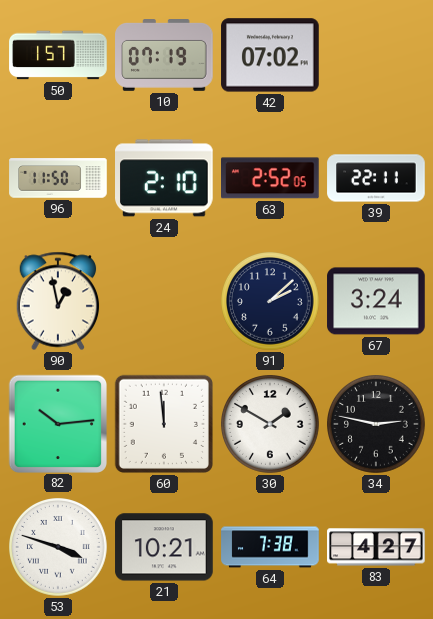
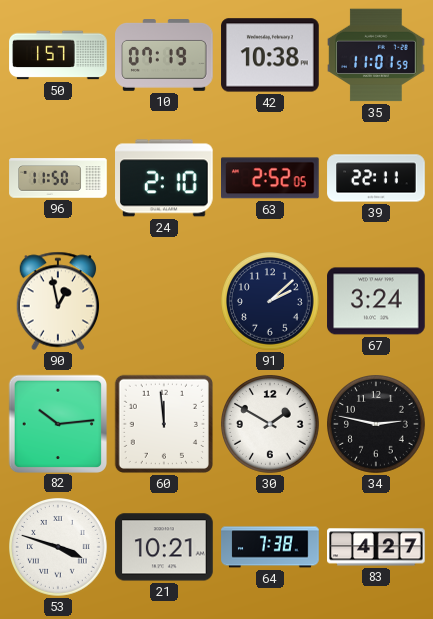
42: 07:02 -> 10:38 (270, 55)
35: none -> 11:01 (376, 55)
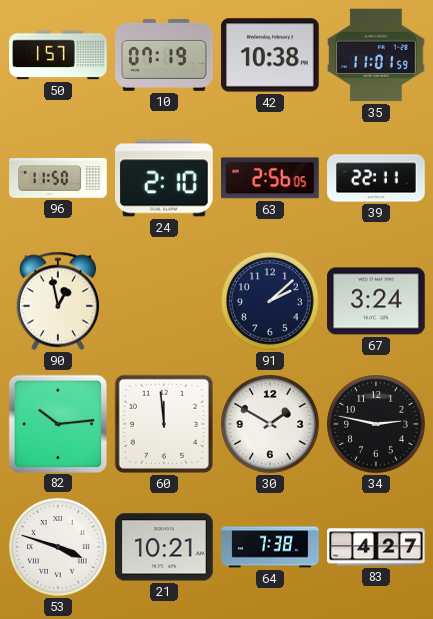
63: 2:52 -> 2:56 (271, 178)
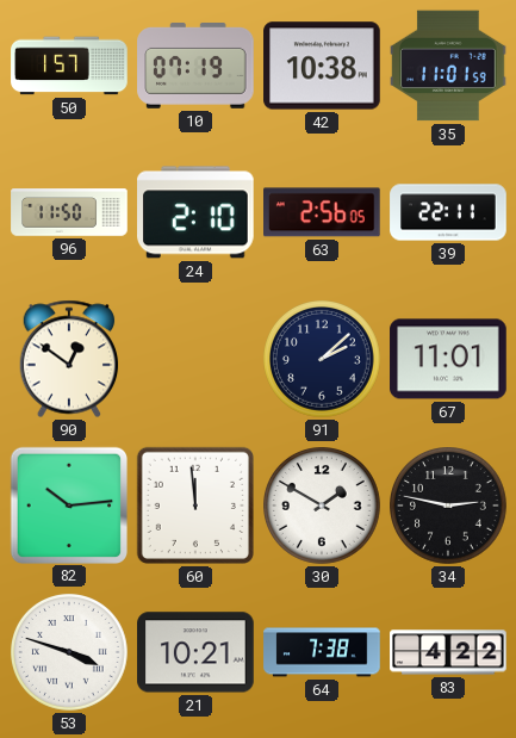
90: 12:58 -> 12:51 (69, 359)
67: 3:24 -> 11:01 (448, 359)
83: 4:27 -> 4:22 (448, 652)
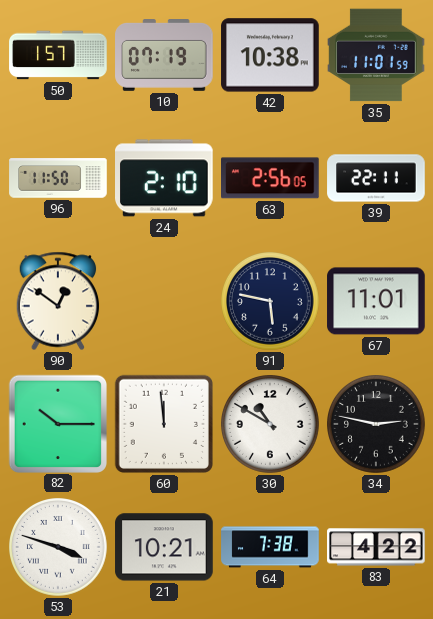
91: 2:08 -> 5:47 (271, 302)
82: 10:14 -> 10:15 (57, 423)
30: 1:50 -> 10:50 (271, 425)
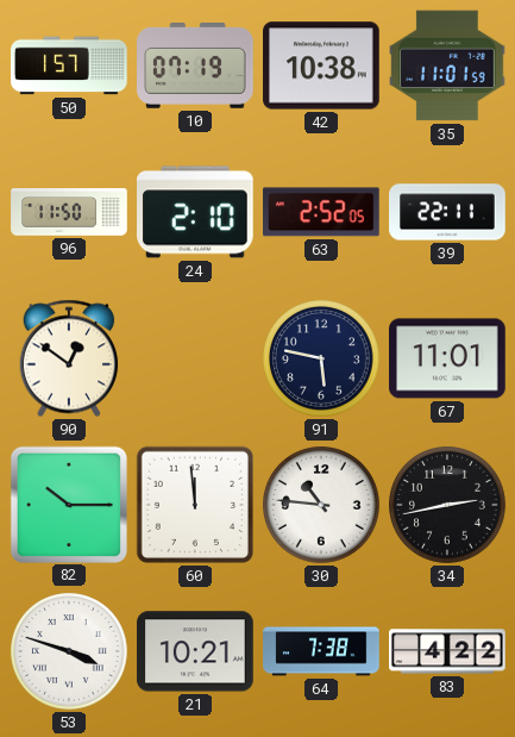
63: 2:56 -> 2:52 (322, 212)
30: 10:50 -> 10:46 (322, 506)
34: 2:47 -> 2:43 (448, 506)
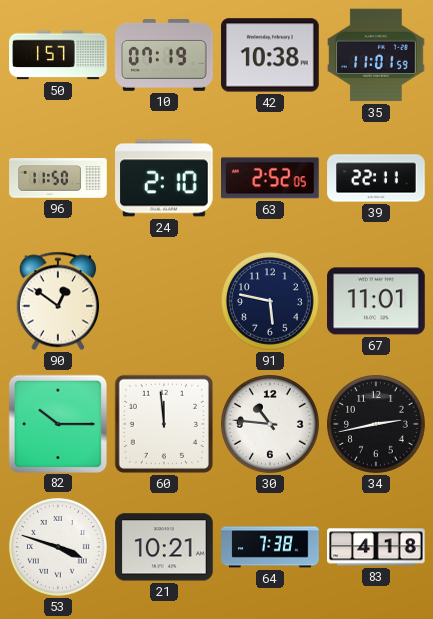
83: 4:22 -> 4:18 (376, 547)
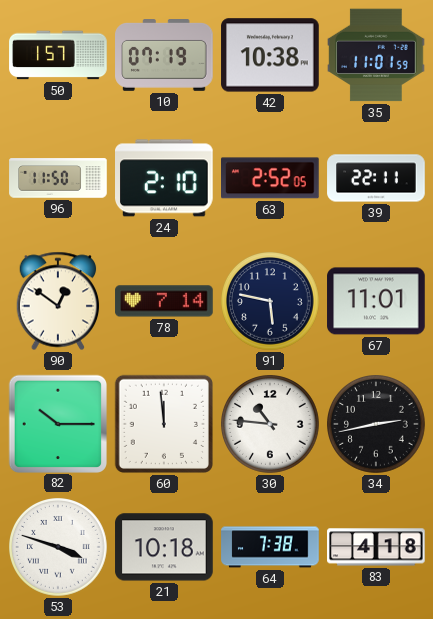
78: none -> 7:14 (164, 301)
21: 10:21 -> 10:18 (164, 547)
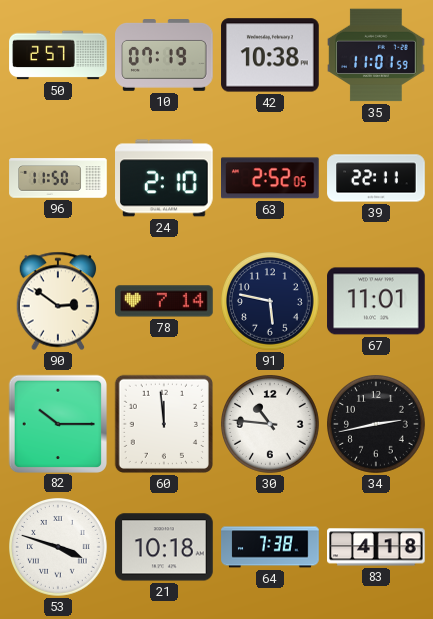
50: 1:57 -> 2:57 (58, 55)
90: 12:51 -> 2:51 (58, 301)
